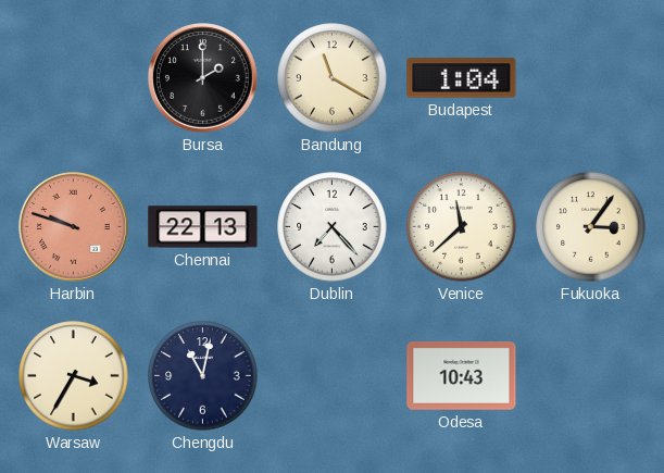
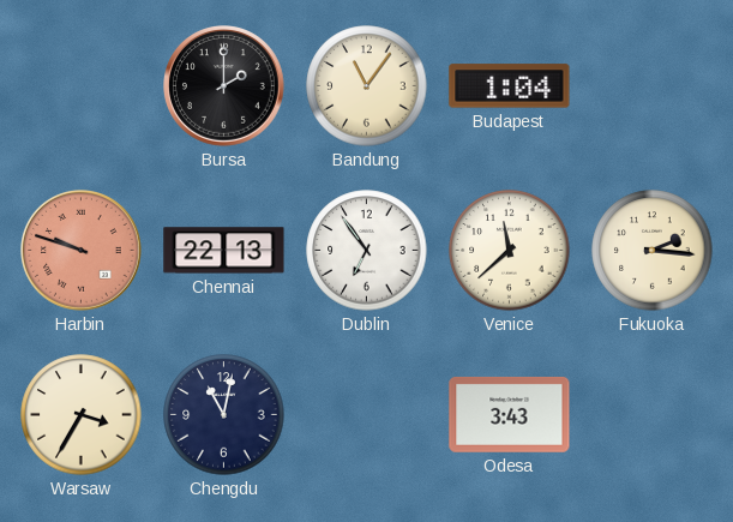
Bandung: 11:20 -> 11:06 (367, 86)
Dublin: 7:23 -> 6:54 (367, 251)
Fukuoka: 3:06 -> 2:16 (653, 251)
Odesa: 10:43 -> 3:43 (510, 414)
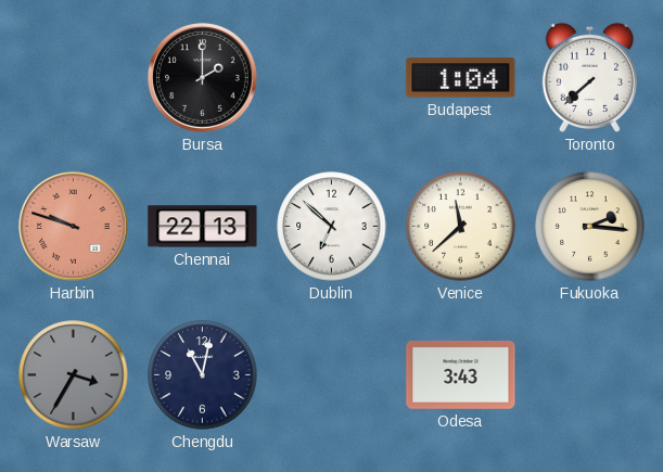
Bandung: 11:06 -> none (367, 86)
Toronto: none -> 7:38 (589, 78)
Dublin: 6:54 -> 6:52 (332, 227)
Warsaw dial: cream -> grey (74, 375)
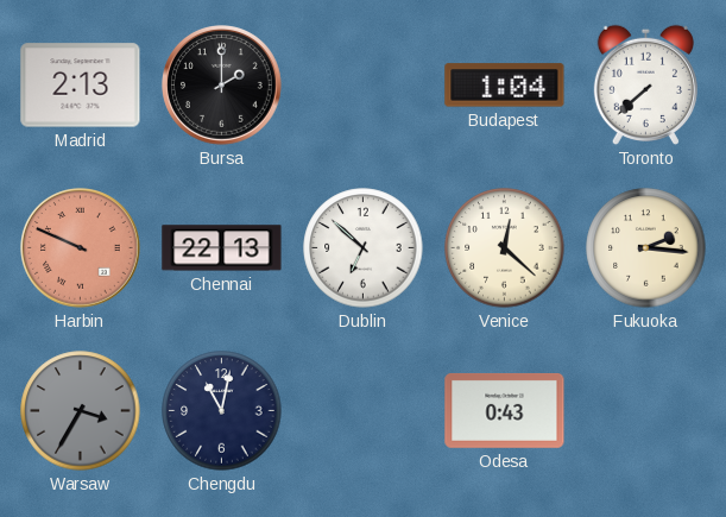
Madrid: none -> 2:13 (81, 86)
Harbin: 9:48 -> 9:49 (81, 248)
Venice: 11:38 -> 12:22 (505, 248)
Odesa: 3:43 -> 0:43 (505, 410)
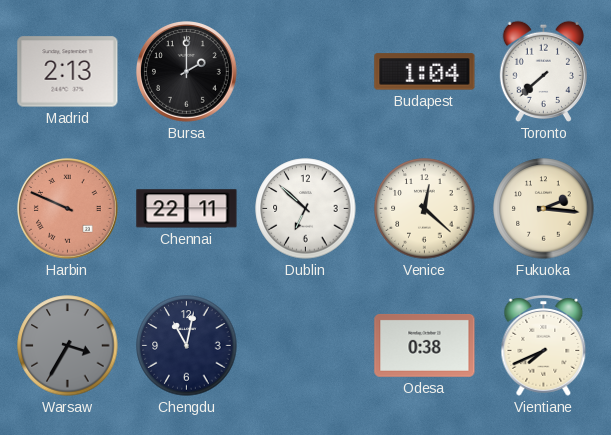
Chennai: 22:13 -> 22:11 (187, 209)
Odesa: 0:43 -> 0:38 (425, 345)
Vientiane: none -> 7:41 (544, 346)
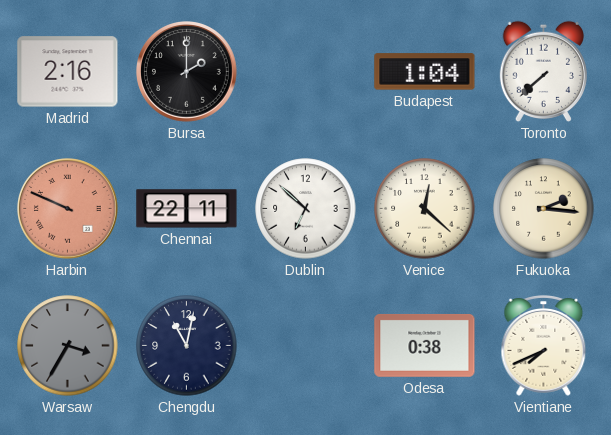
Madrid: 2:13 -> 2:16 (68, 72)
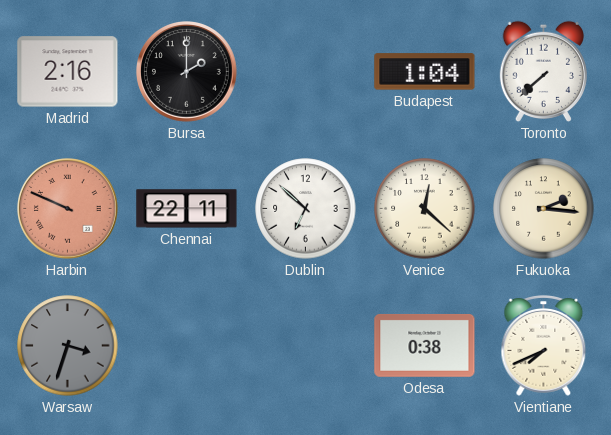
Warsaw: 3:35 -> 3:33 (68, 346)
Chengdu: 11:02 -> none (187, 346)
